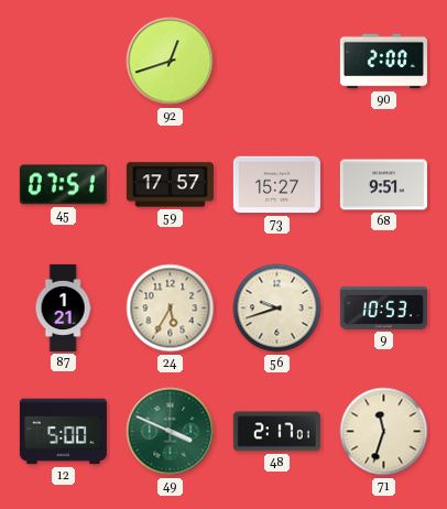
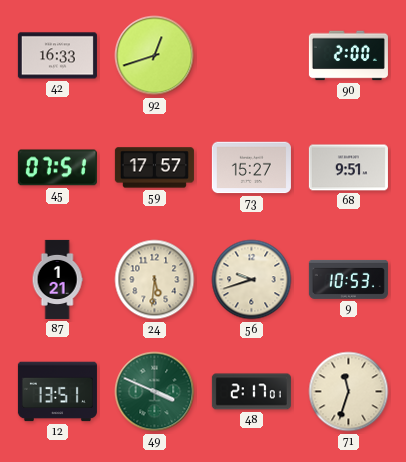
42: none -> 16:33 (57, 56)
24: 5:35 -> 5:31 (155, 280)
12: 5:00 -> 13:51 (57, 392)
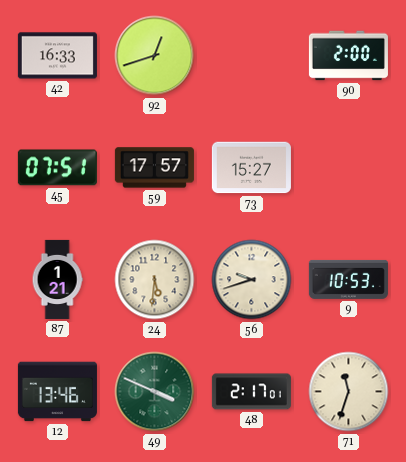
68: 9:51 -> none (348, 168)
12: 13:51 -> 13:46 (57, 392)
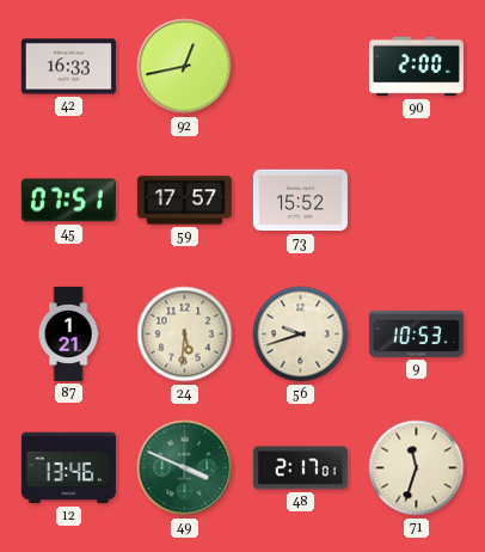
92: 12:42 -> 12:43 (185, 67)
73: 15:27 -> 15:52 (300, 201)
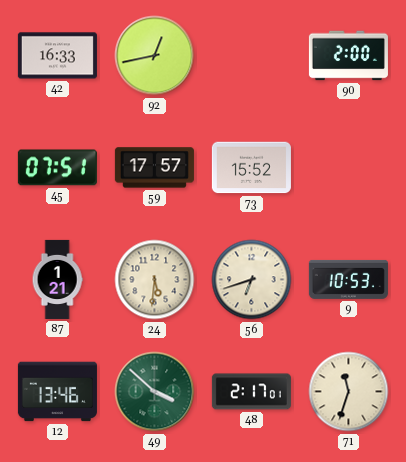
56: 9:42 -> 6:42 (252, 280)
49: 3:49 -> 3:52 (155, 392)
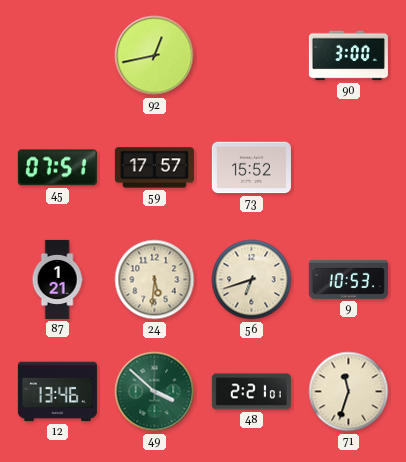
42: 16:33 -> none (57, 56)
90: 2:00 -> 3:00 (348, 56)
48: 2:17 -> 2:21 (251, 392)
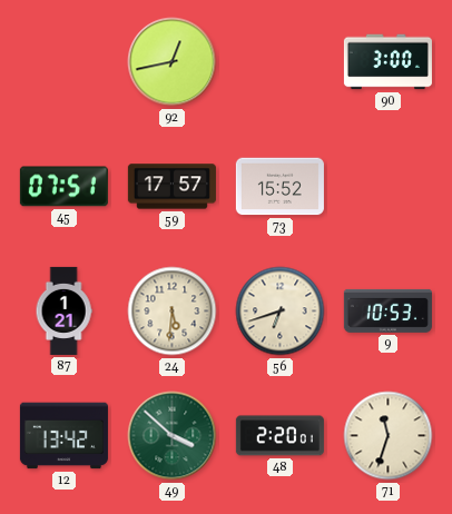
12: 13:46 -> 13:42 (63, 436)
48: 2:21 -> 2:20 (279, 436)
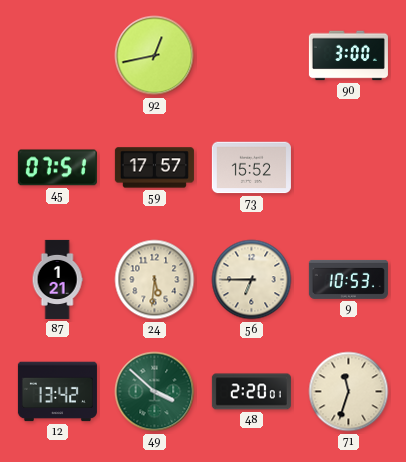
56: 6:42 -> 6:45 (252, 280)
